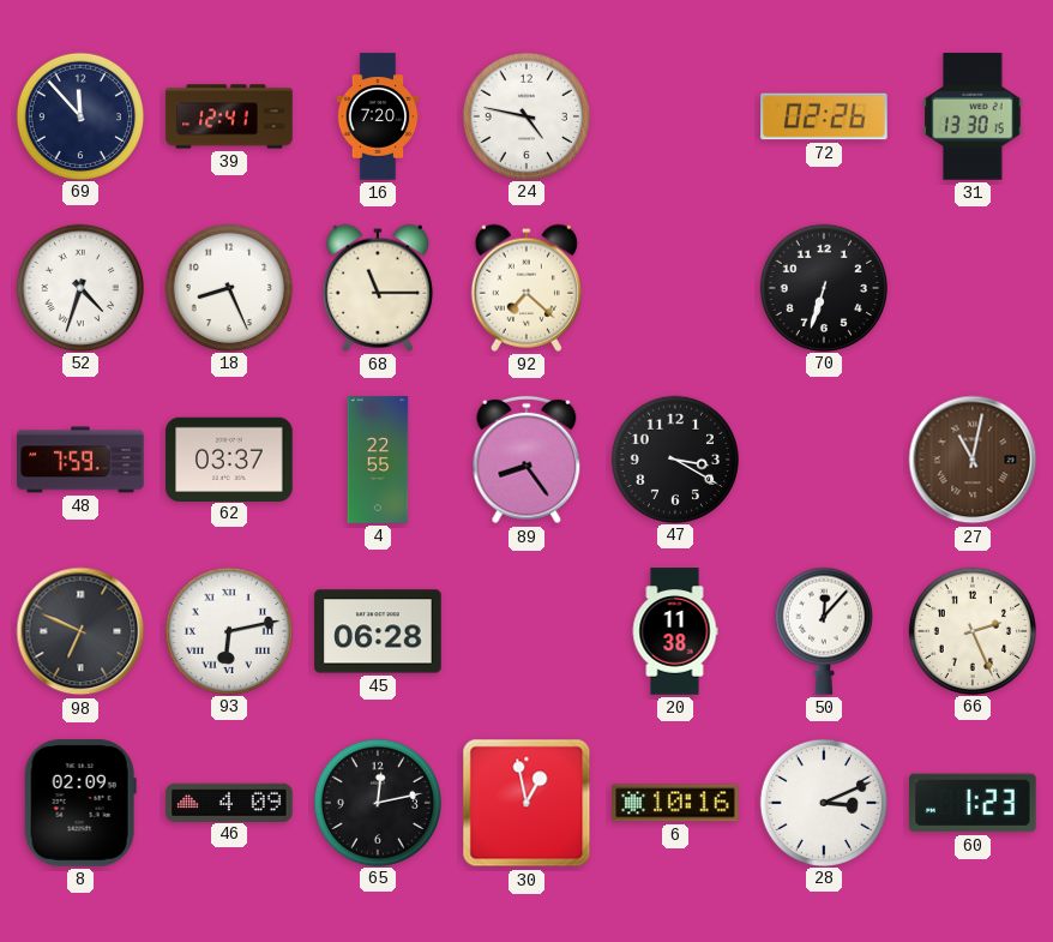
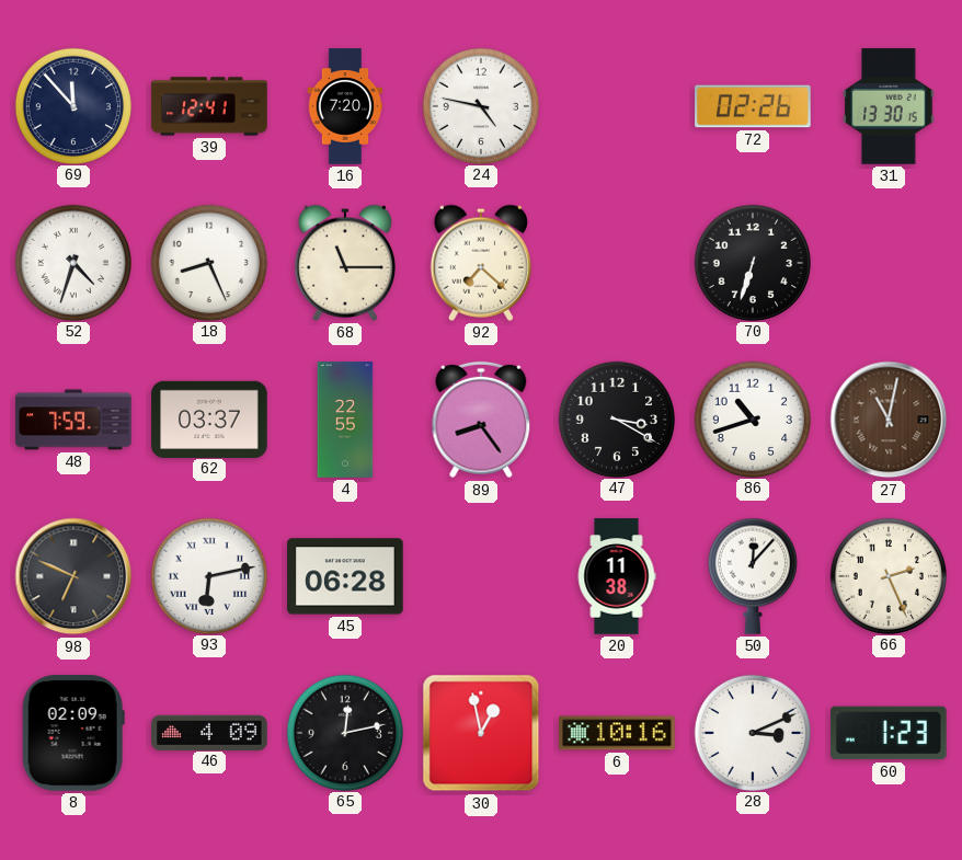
86: none -> 10:42 (752, 418)
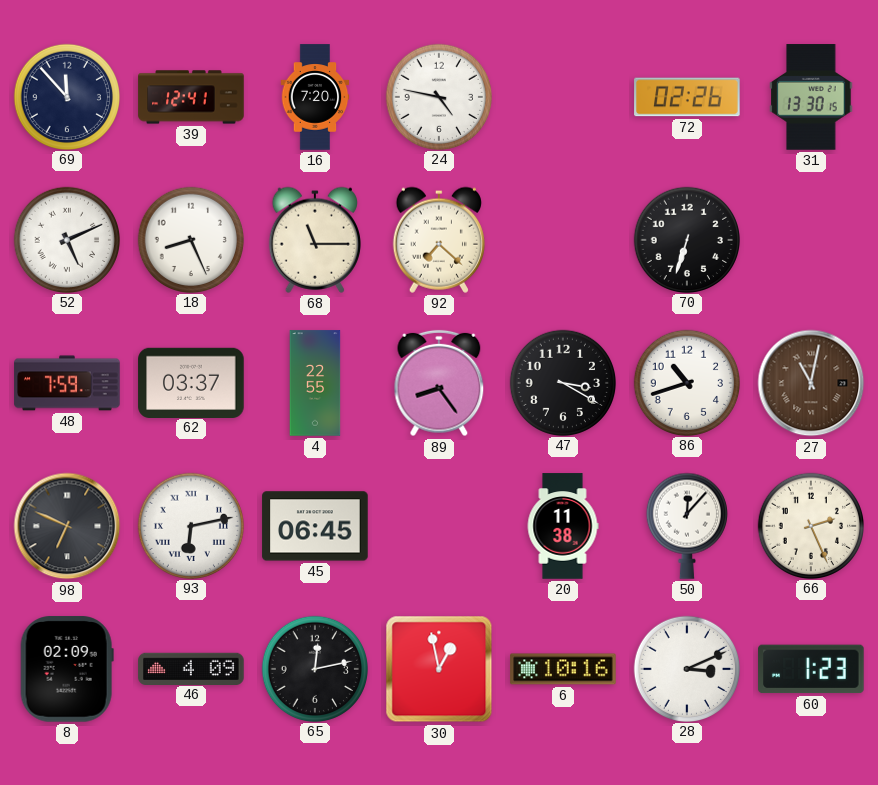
52: 4:33 -> 5:11 (66, 239)
45: 06:28 -> 06:45 (315, 526)
